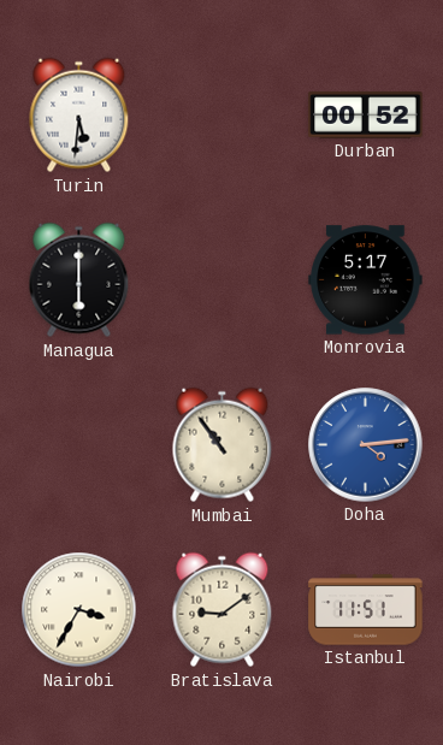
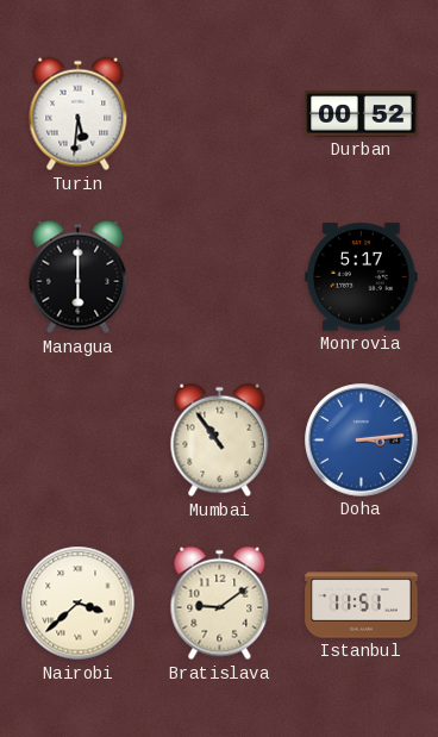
Doha: 4:14 -> 3:14 (362, 441)
Nairobi: 3:35 -> 3:38 (79, 604)
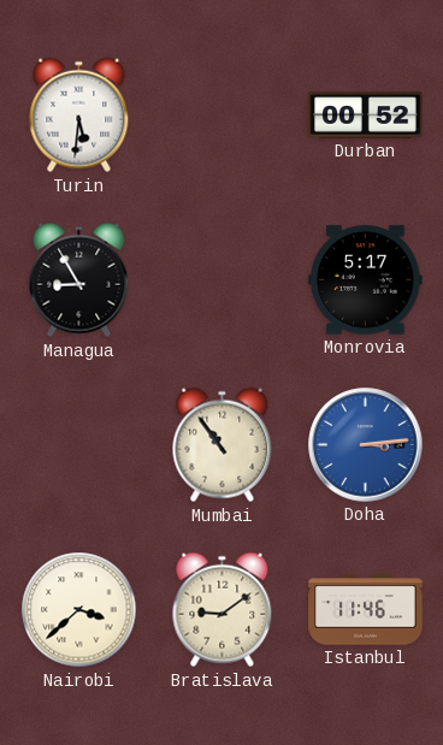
Managua: 6:00 -> 8:55 (79, 280)
Istanbul: 11:51 -> 11:46 (366, 610)
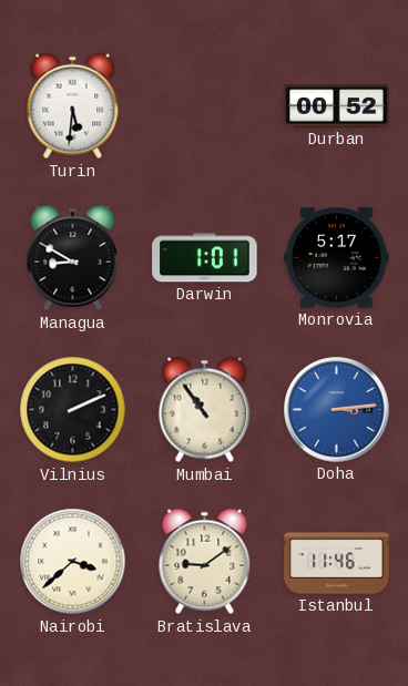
Managua: 8:55 -> 8:50 (73, 258)
Darwin: none -> 1:01 (205, 258)
Vilnius: none -> 2:11 (73, 410)
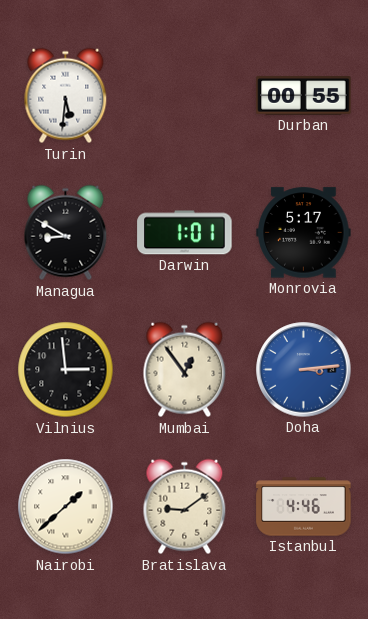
Durban: 00:52 -> 00:55 (304, 96)
Vilnius: 2:11 -> 2:59 (66, 370)
Mumbai: 10:54 -> 12:54 (185, 370)
Nairobi: 3:38 -> 1:38 (66, 507)
Istanbul: 11:46 -> 4:46 (304, 507)
